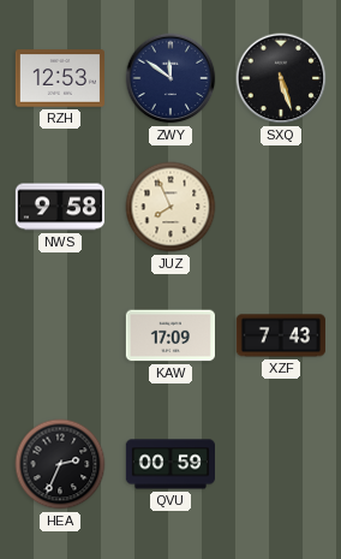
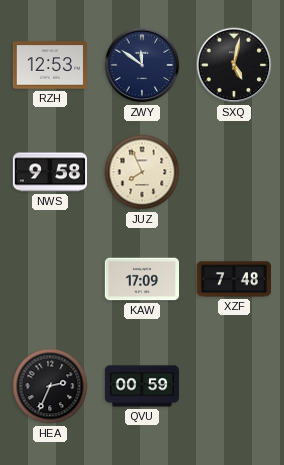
SXQ: 5:27 -> 5:02 (234, 65)
XZF: 7:43 -> 7:48 (234, 279)
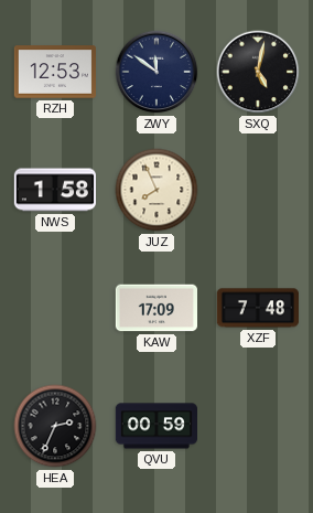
NWS: 9:58 -> 1:58 (54, 190)
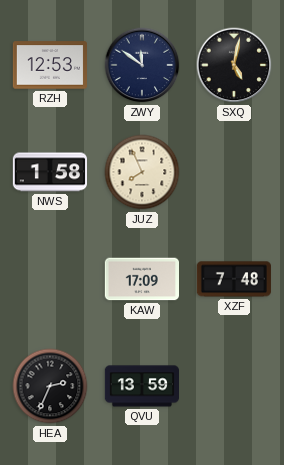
QVU: 00:59 -> 13:59 (141, 386)
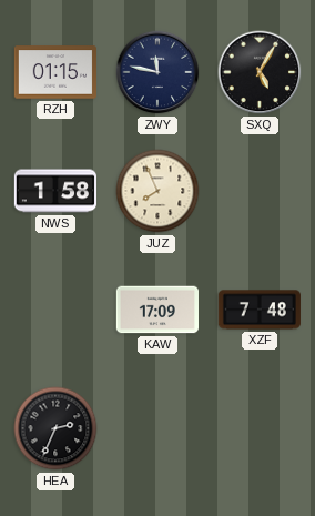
RZH: 12:53 -> 01:15 (54, 72)
ZWY: 11:51 -> 11:47 (157, 72)
SXQ: 5:02 -> 5:05 (260, 72)
QVU: 13:59 -> none (141, 386)
